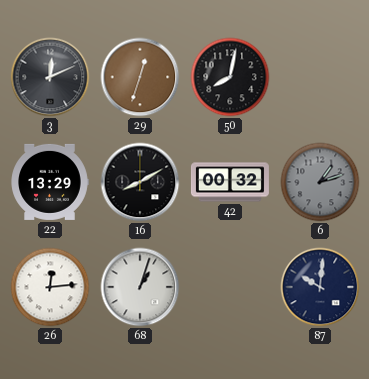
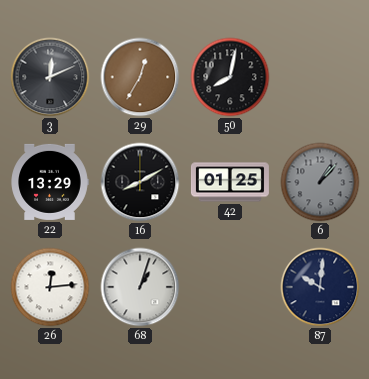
29: 12:33 -> 12:35 (140, 77)
42: 00:32 -> 01:25 (230, 182)
6: 1:12 -> 1:07 (320, 182)
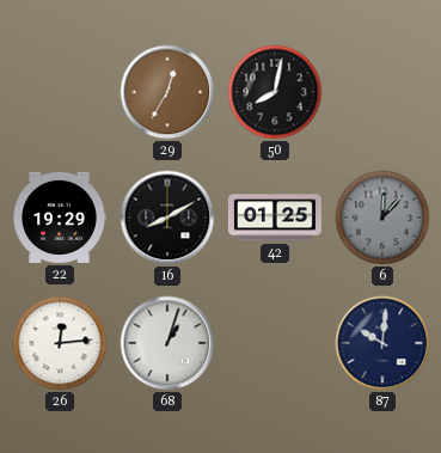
3: 12:11 -> none (50, 77)
22: 13:29 -> 19:29 (60, 218)
6: 1:07 -> 12:07 (382, 218)
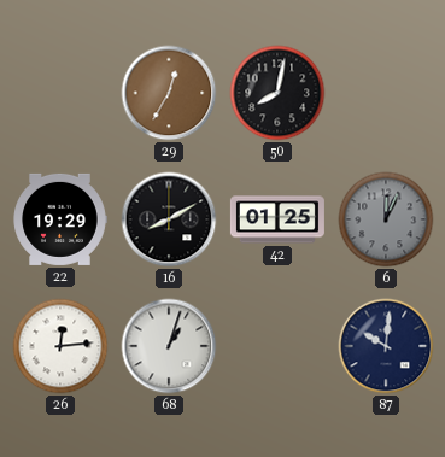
6: 12:07 -> 12:04 (386, 219)
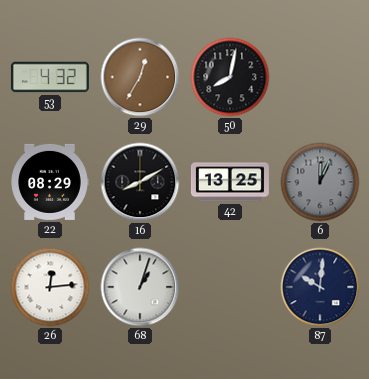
53: none -> 4:32 (50, 77)
22: 19:29 -> 08:29 (50, 182)
42: 01:25 -> 13:25 (230, 182)
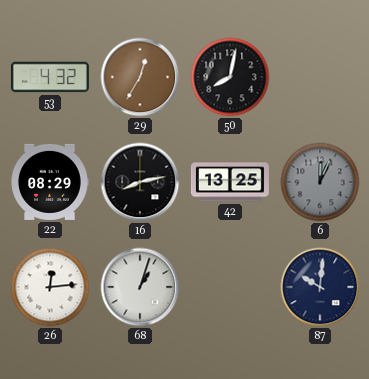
16: 8:10 -> 8:13 (140, 182)
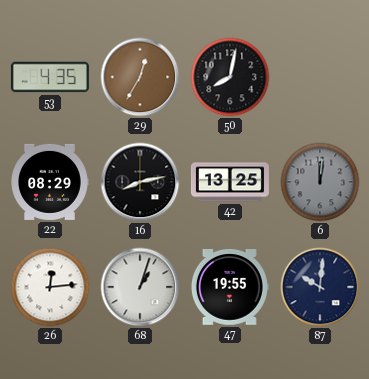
53: 4:32 -> 4:35 (50, 77)
6: 12:04 -> 12:01 (320, 182)
47: none -> 19:55 (229, 287)
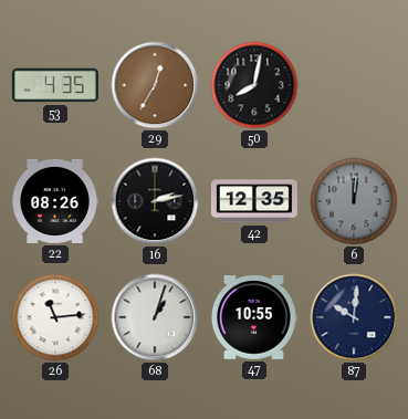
22: 08:29 -> 08:26 (55, 201)
16: 8:13 -> 2:13 (155, 201)
42: 13:25 -> 12:35 (254, 201)
26: 12:14 -> 11:14 (55, 317)
47: 19:55 -> 10:55 (253, 317)
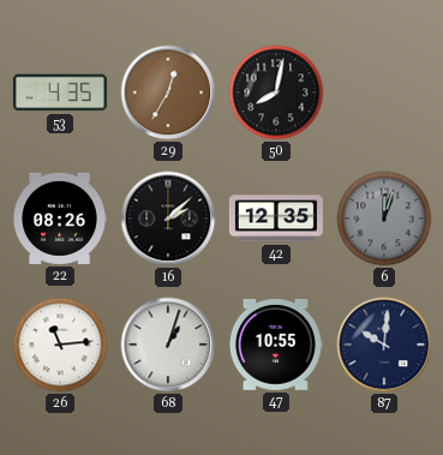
16: 2:13 -> 2:08 (168, 218)
6: 12:01 -> 12:03 (384, 218)
